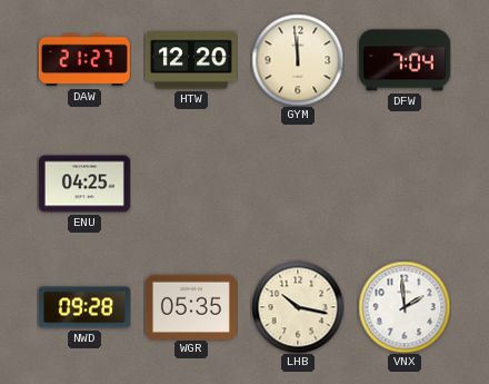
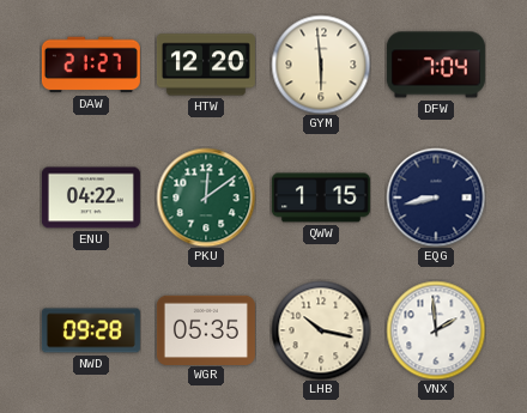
GYM: 11:59 -> 5:59 (321, 65)
ENU: 04:25 -> 04:22 (91, 198)
PKU: none -> 12:09 (206, 198)
QWW: none -> 1:15 (321, 198)
EQG: none -> 8:43 (436, 198)
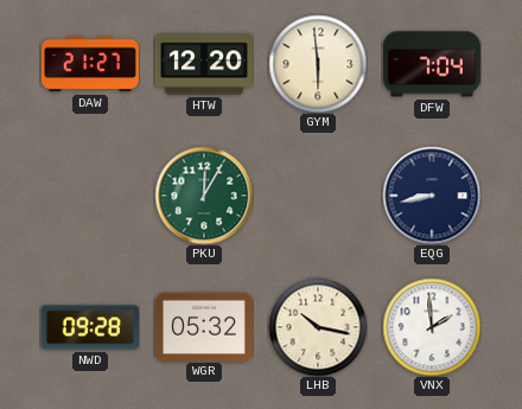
ENU: 04:22 -> none (91, 198)
PKU: 12:09 -> 12:05 (204, 196)
QWW: 1:15 -> none (321, 198)
WGR: 05:35 -> 05:32 (204, 326)
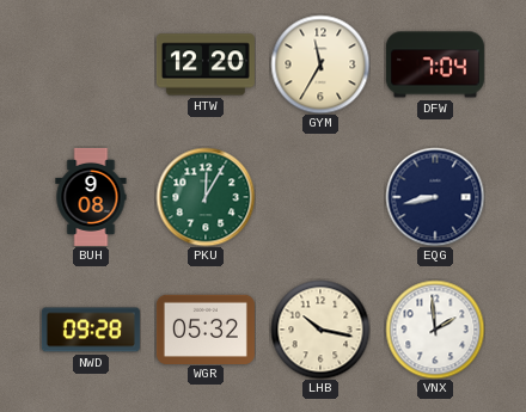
DAW: 21:27 -> none (90, 64)
GYM: 5:59 -> 11:35 (320, 64)
BUH: none -> 9:08 (91, 197)
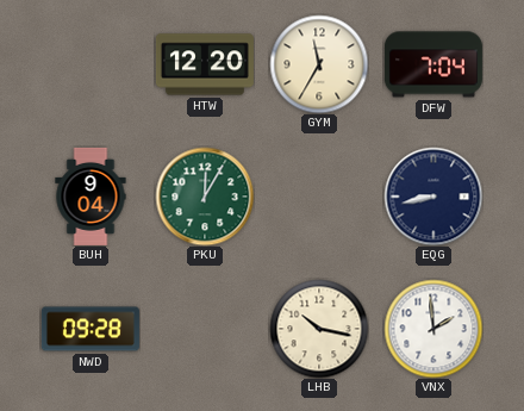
BUH: 9:08 -> 9:04 (91, 197)
WGR: 05:32 -> none (206, 328)
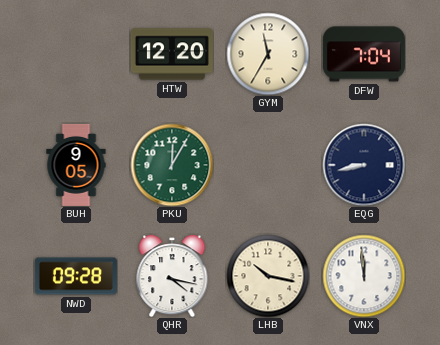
BUH: 9:04 -> 9:05 (76, 165)
QHR: none -> 4:17 (172, 276)
VNX: 1:59 -> 11:59 (364, 276)
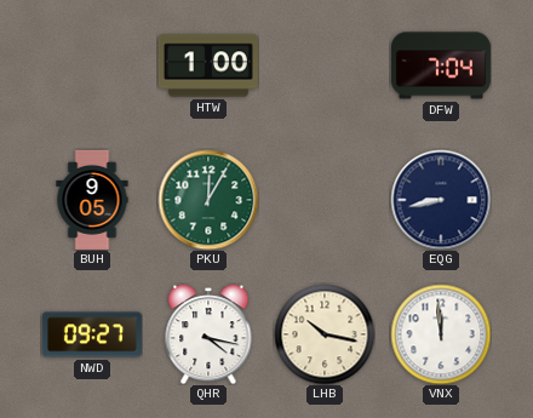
HTW: 12:20 -> 1:00 (208, 65)
GYM: 11:35 -> none (268, 54)
NWD: 09:28 -> 09:27 (92, 334)
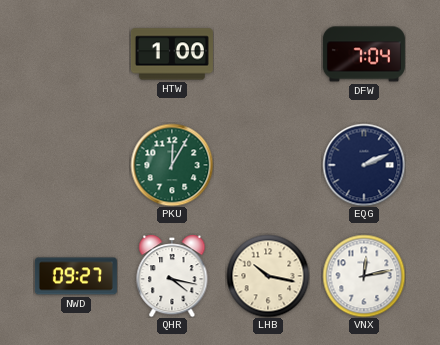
BUH: 9:05 -> none (92, 200)
EQG: 8:43 -> 2:11 (364, 165)
VNX: 11:59 -> 12:13 (364, 276)
